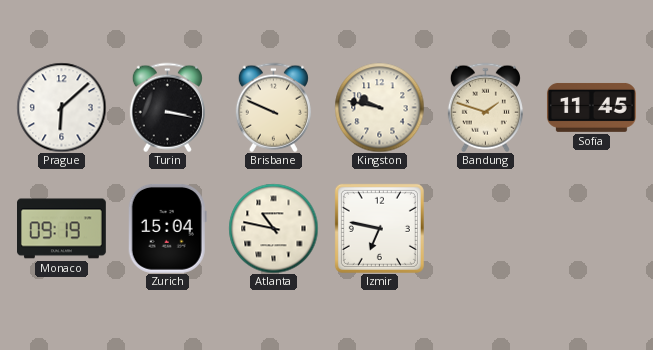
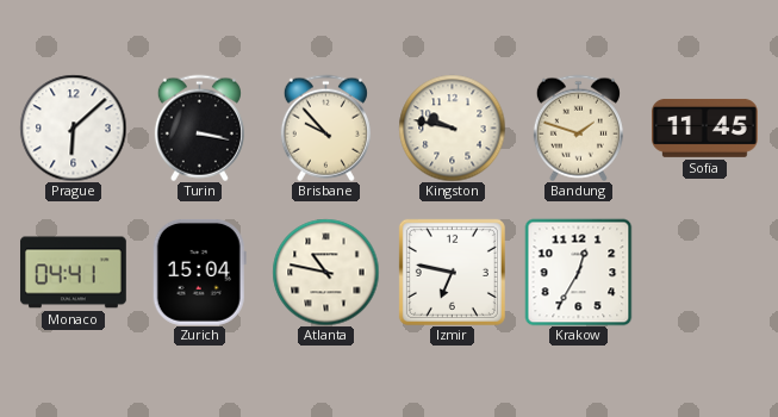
Brisbane: 9:49 -> 9:53 (325, 127)
Monaco: 09:19 -> 04:41 (74, 273)
Krakow: none -> 12:35 (578, 272)
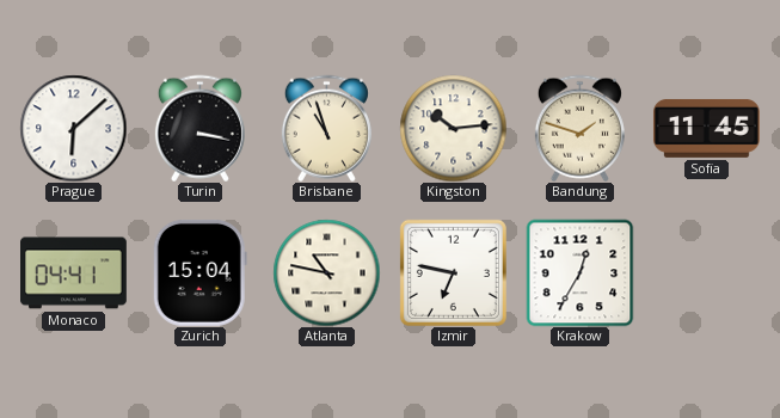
Brisbane: 9:53 -> 10:57 (326, 128)
Kingston: 9:47 -> 10:14 (453, 128)
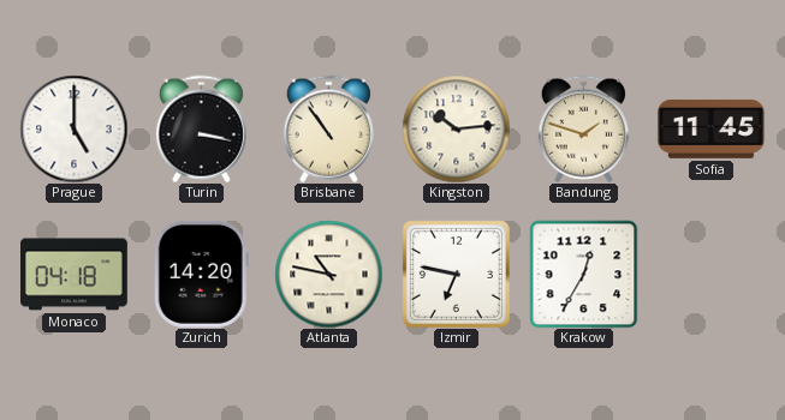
Prague: 6:08 -> 5:00 (73, 128)
Brisbane: 10:57 -> 10:54 (328, 128)
Monaco: 04:41 -> 04:18 (75, 275)
Zurich: 15:04 -> 14:20 (201, 274)
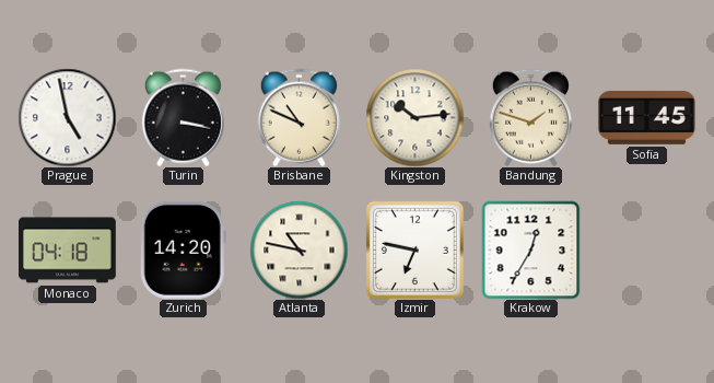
Prague: 5:00 -> 4:58 (67, 117)
Brisbane: 10:54 -> 10:49 (299, 117)
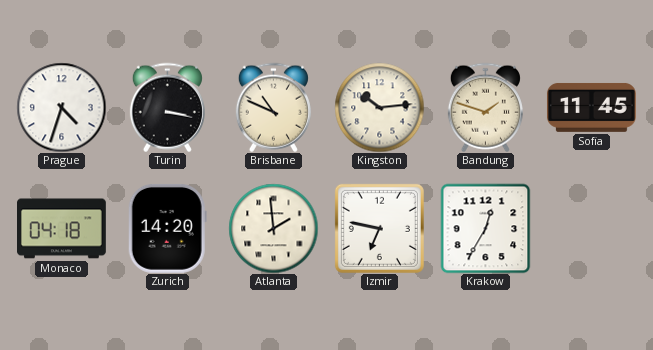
Prague: 4:58 -> 4:33 (61, 107)
Atlanta: 10:47 -> 1:59 (273, 228)
